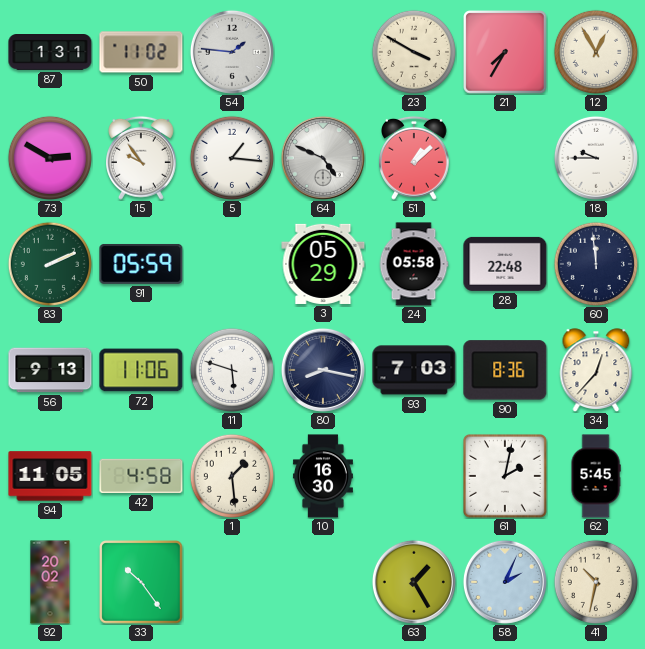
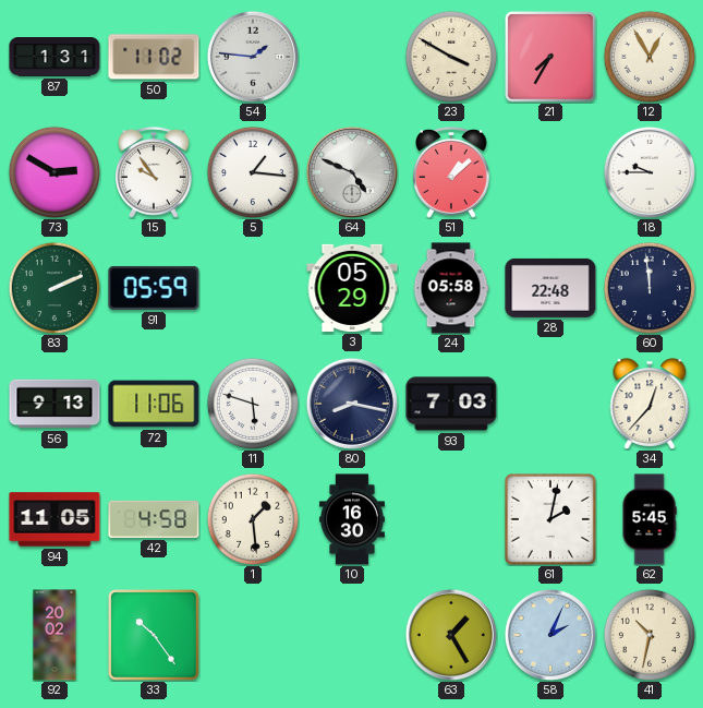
90: 8:36 -> none (505, 370)
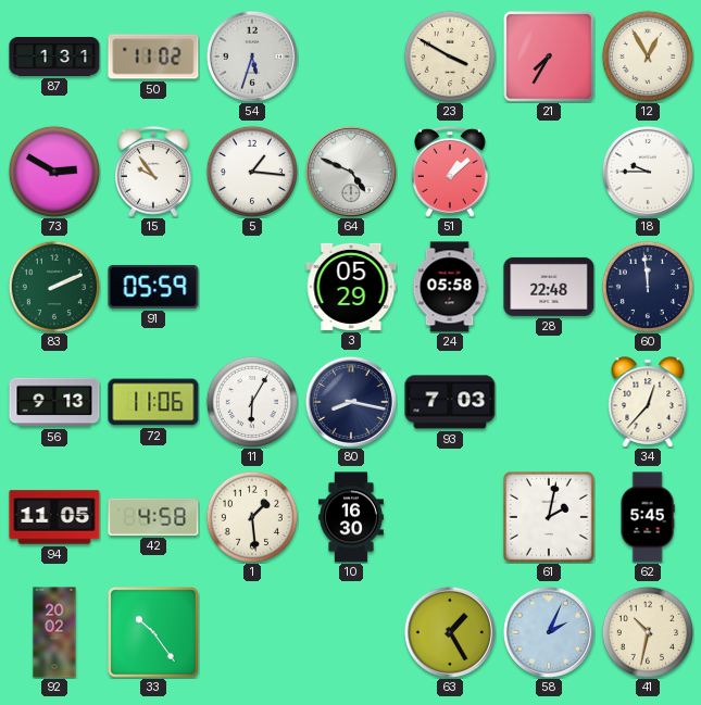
54: 1:46 -> 5:33 (252, 56)
11: 5:48 -> 6:05 (251, 401)
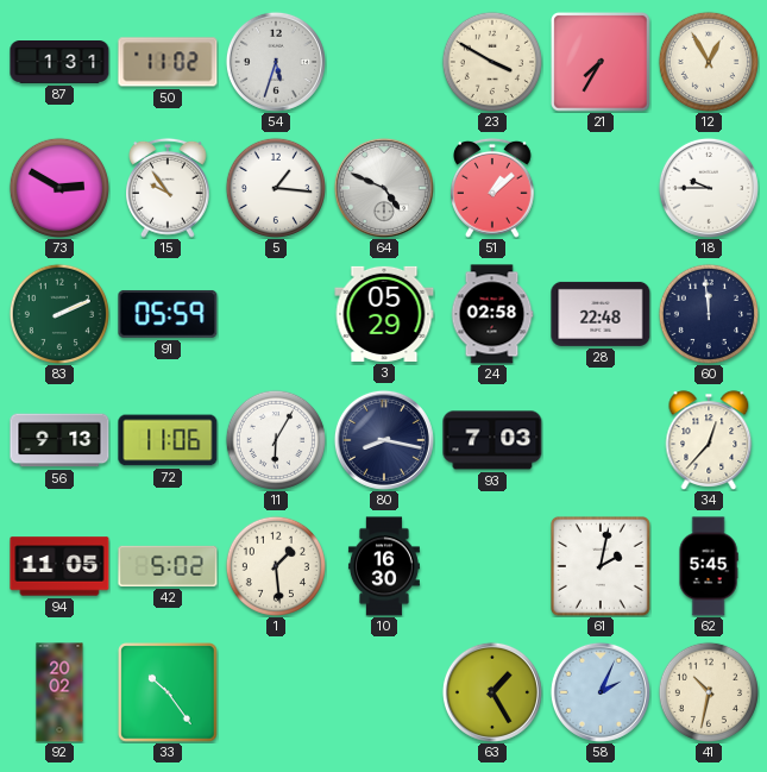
24: 05:58 -> 02:58 (492, 314)
42: 4:58 -> 5:02 (168, 566)
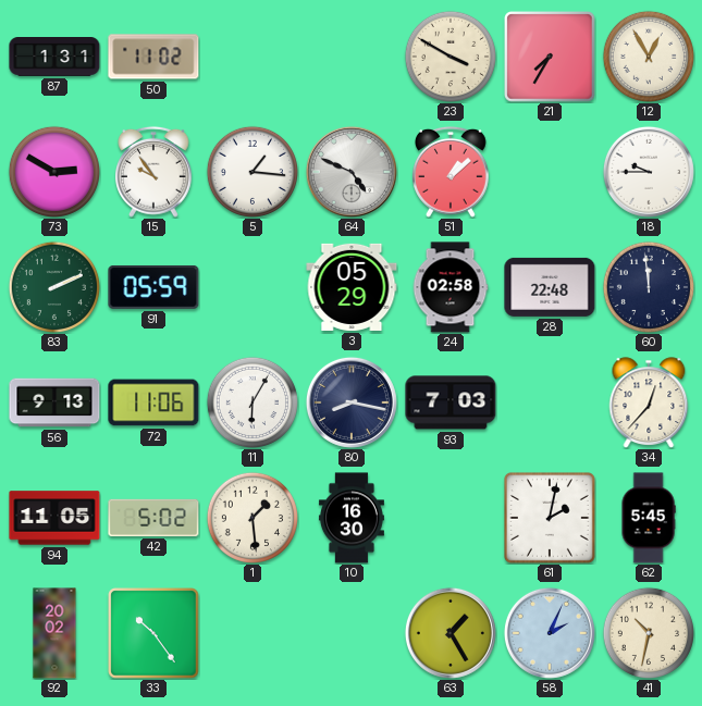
54: 5:33 -> none (276, 62)
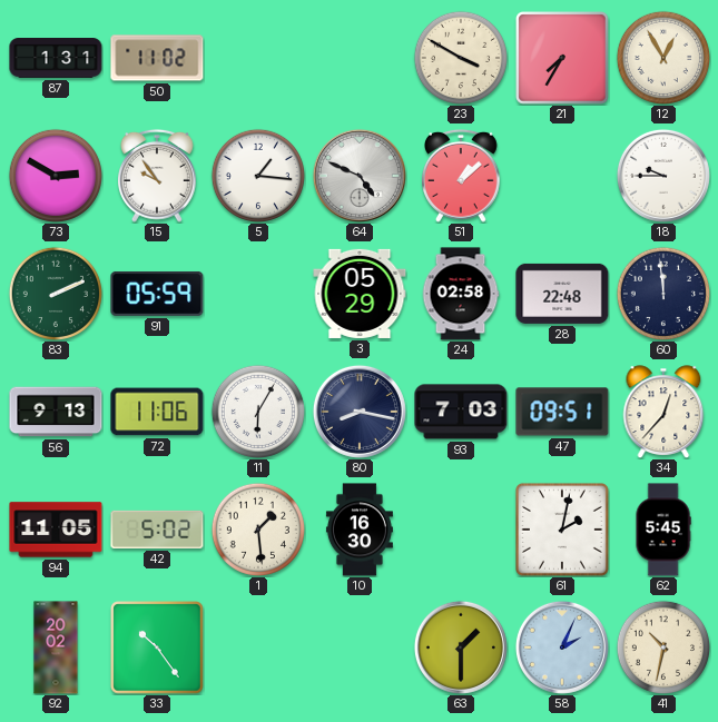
47: none -> 09:51 (562, 412)
63: 1:25 -> 1:30 (461, 647)
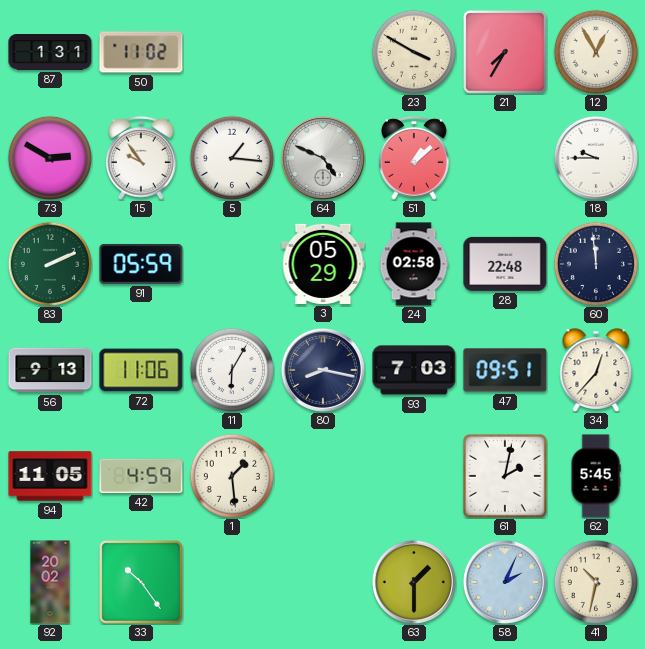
42: 5:02 -> 4:59 (141, 476)
10: 16:30 -> none (360, 530)
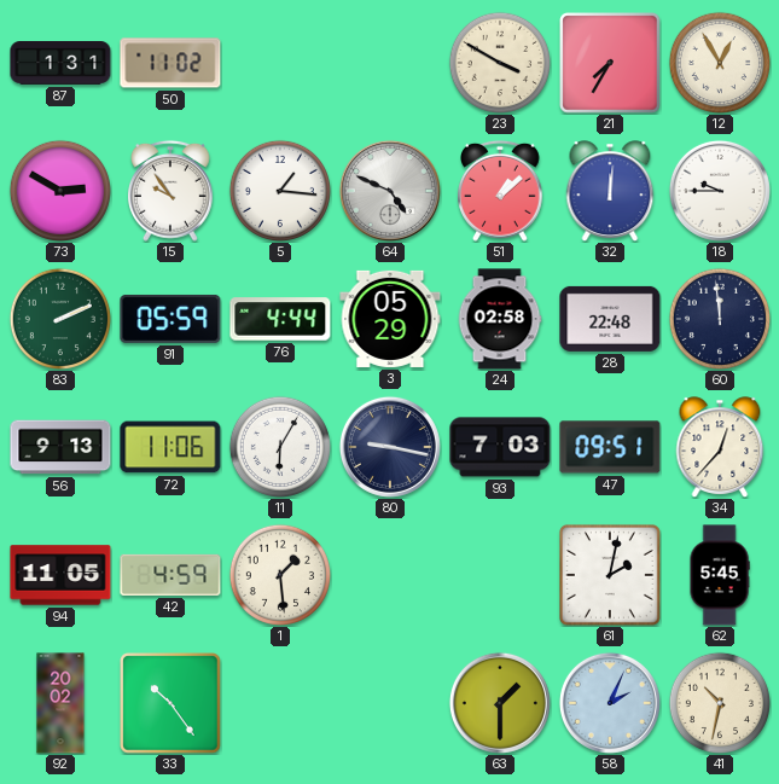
32: none -> 12:01 (610, 191)
76: none -> 4:44 (280, 319)
80: 8:17 -> 9:17 (390, 447)
